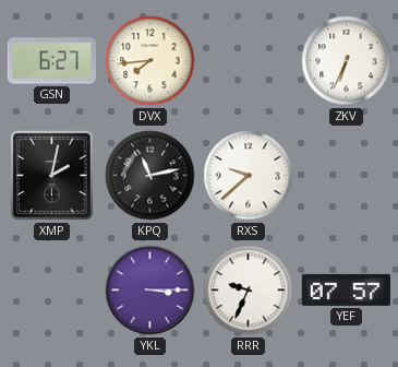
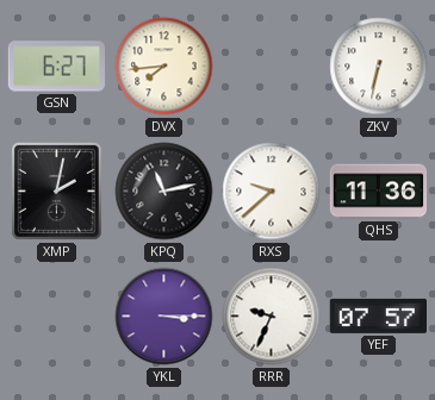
ZKV: 6:34 -> 6:32 (379, 67)
QHS: none -> 11:36 (379, 192)
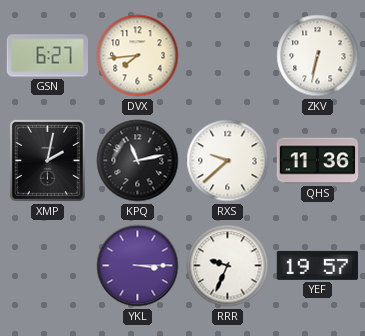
YEF: 07:57 -> 19:57 (317, 265)
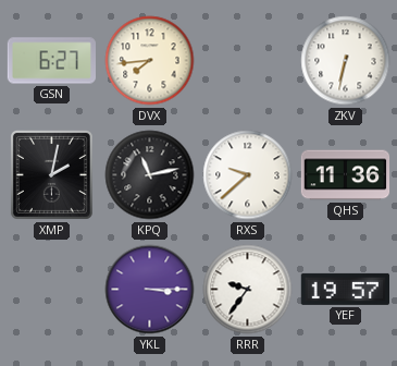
RRR: 9:34 -> 9:36 (248, 290)
